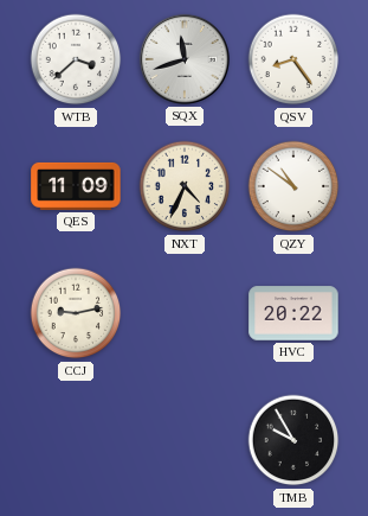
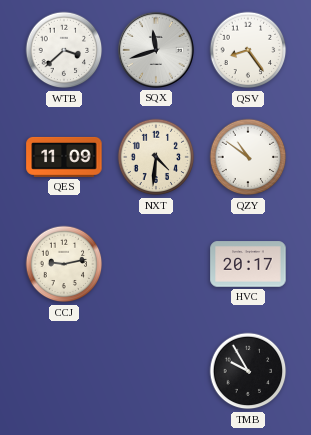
NXT: 4:34 -> 4:31 (156, 157)
HVC: 20:22 -> 20:17 (248, 264)
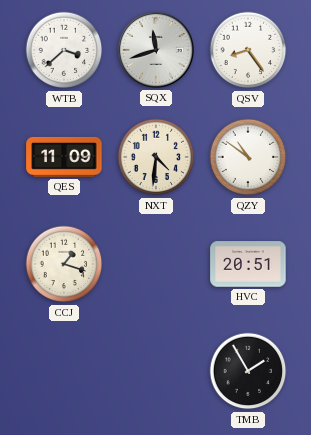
CCJ: 9:13 -> 1:18 (64, 264)
HVC: 20:17 -> 20:51 (248, 264)
TMB: 9:55 -> 1:55 (248, 371)
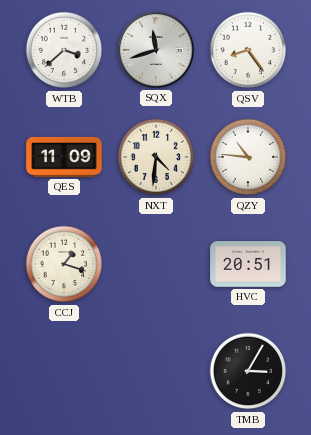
QZY: 10:51 -> 10:46 (248, 157)
TMB: 1:55 -> 3:05 (248, 371)
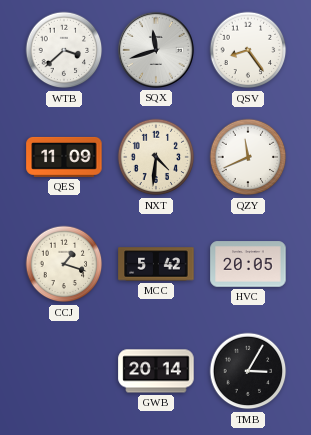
QZY: 10:46 -> 11:41 (248, 157)
MCC: none -> 5:42 (156, 264)
HVC: 20:51 -> 20:05 (248, 264)
GWB: none -> 20:14 (156, 371)
